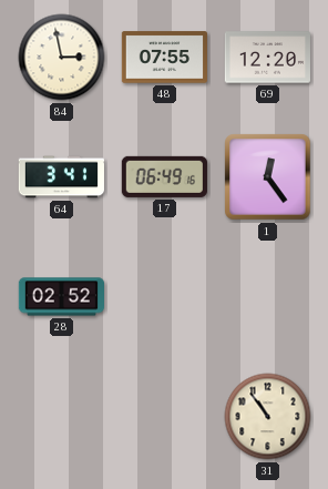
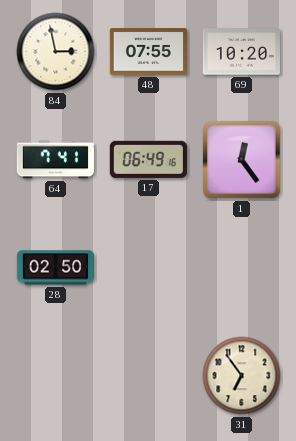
69: 12:20 -> 10:20 (241, 52)
64: 3:41 -> 7:41 (55, 160)
28: 02:52 -> 02:50 (55, 268)
31: 10:54 -> 6:54 (242, 376)
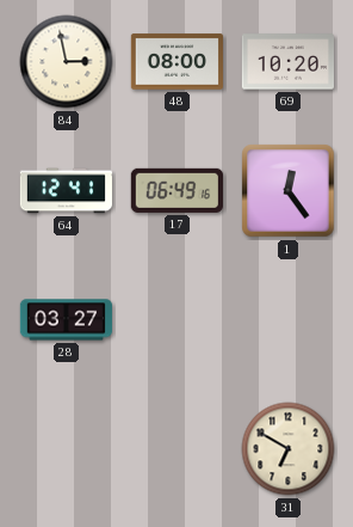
48: 07:55 -> 08:00 (176, 62)
64: 7:41 -> 12:41 (66, 191)
28: 02:50 -> 03:27 (66, 320)
31: 6:54 -> 6:50 (289, 449)
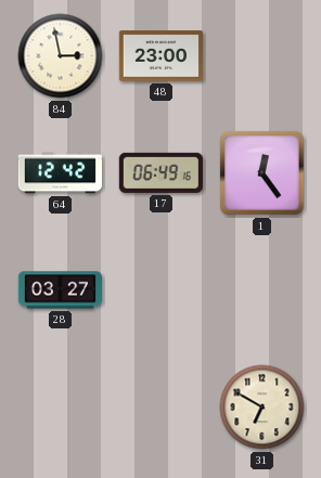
48: 08:00 -> 23:00 (160, 56)
69: 10:20 -> none (287, 62)
64: 12:41 -> 12:42 (60, 173)
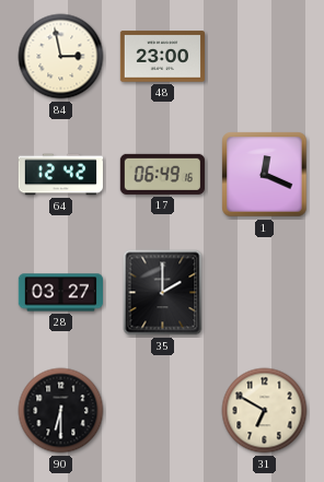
1: 12:24 -> 12:19 (265, 175)
35: none -> 2:00 (163, 293)
90: none -> 6:30 (61, 411)
